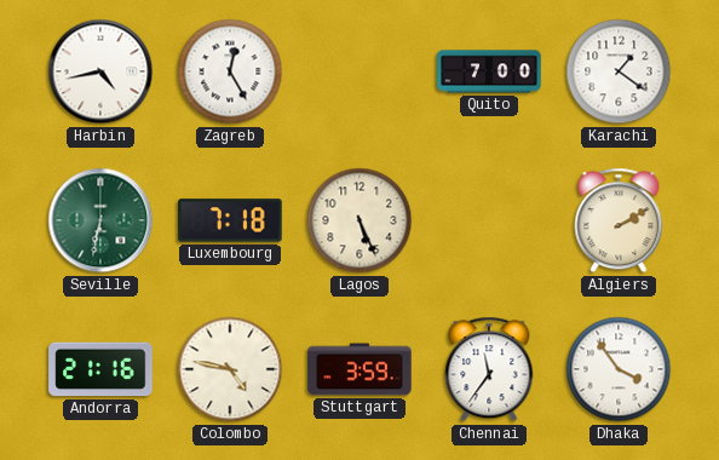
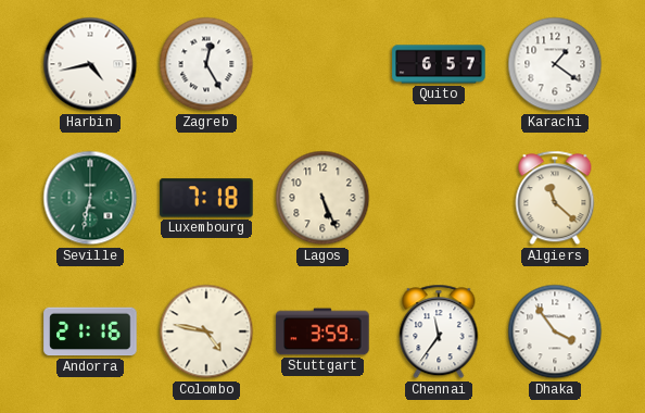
Quito: 7:00 -> 6:57 (439, 64)
Algiers: 2:10 -> 11:22 (555, 198)
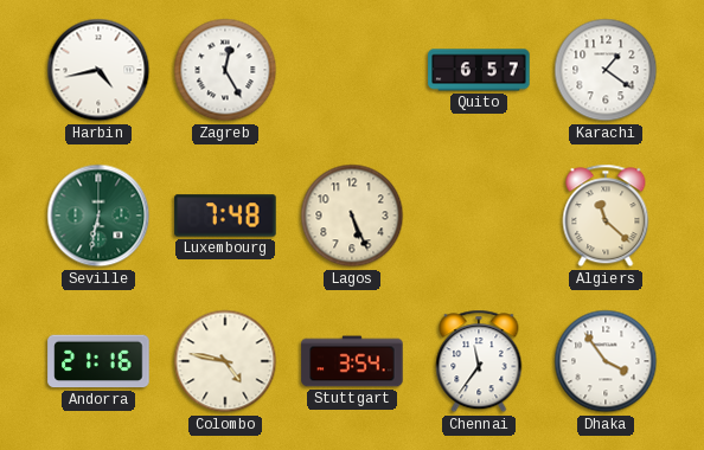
Luxembourg: 7:18 -> 7:48 (225, 216)
Stuttgart: 3:59 -> 3:54 (352, 361)
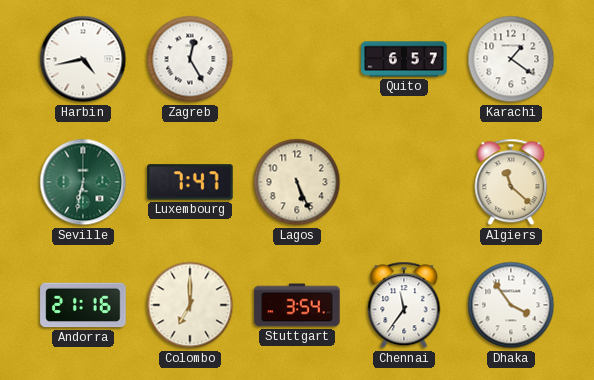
Luxembourg: 7:48 -> 7:47 (190, 182)
Colombo: 4:47 -> 7:00 (190, 305)
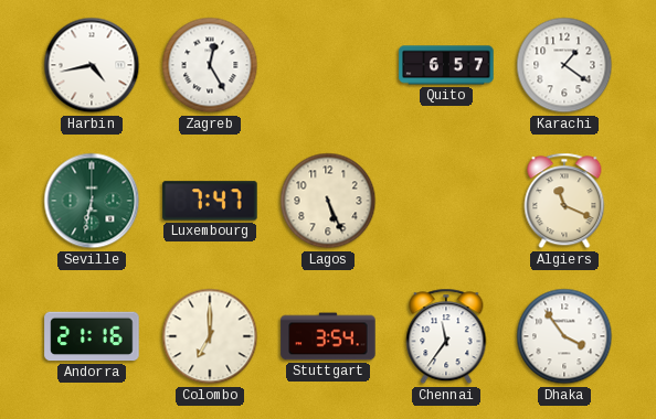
Algiers: 11:22 -> 11:19 (564, 201)
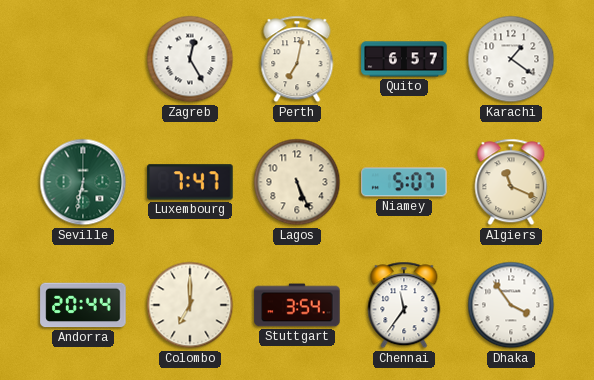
Harbin: 4:43 -> none (92, 65)
Perth: none -> 7:02 (297, 59)
Niamey: none -> 5:07 (404, 182)
Andorra: 21:16 -> 20:44 (83, 305)
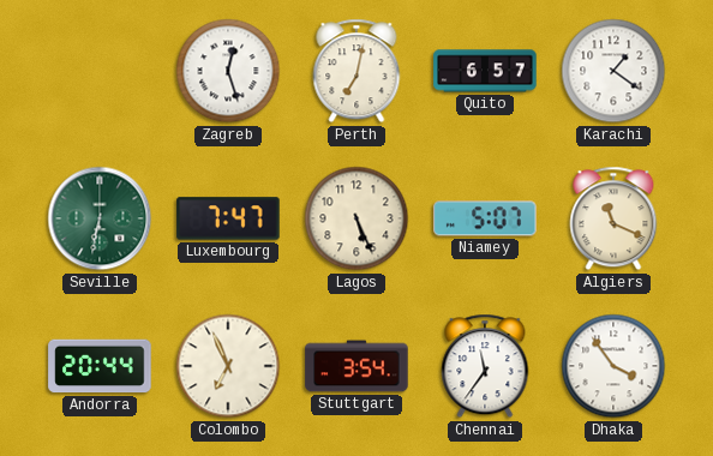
Zagreb: 12:25 -> 12:27 (228, 71)
Colombo: 7:00 -> 6:56 (228, 366)
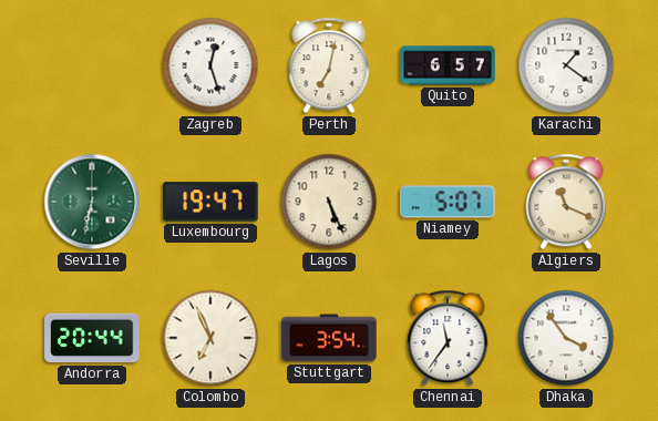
Luxembourg: 7:47 -> 19:47 (210, 202)
